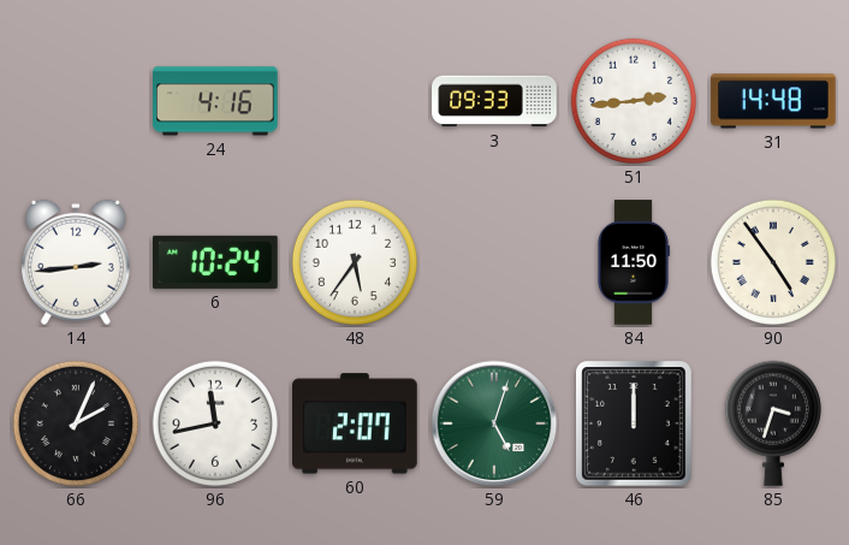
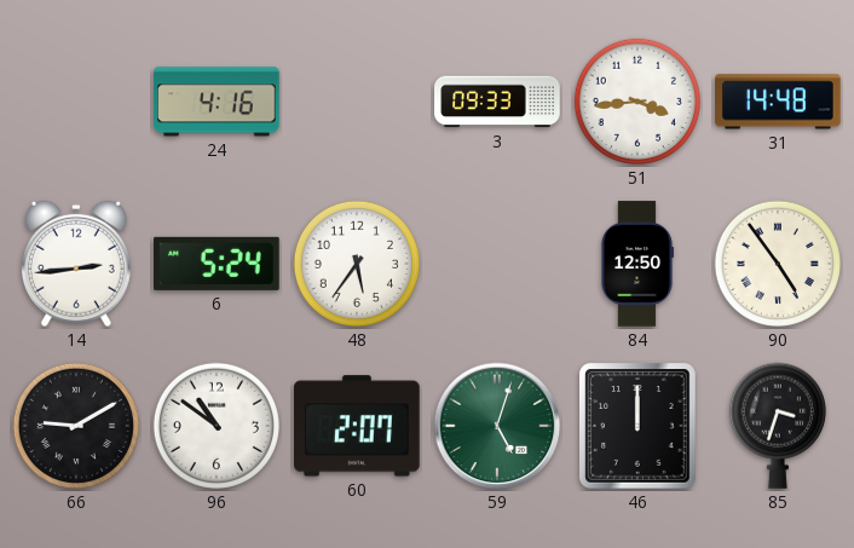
51: 2:44 -> 3:44 (637, 102)
6: 10:24 -> 5:24 (218, 264)
84: 11:50 -> 12:50 (636, 264)
66: 2:04 -> 9:10 (76, 426)
96: 11:43 -> 10:51 (217, 426)
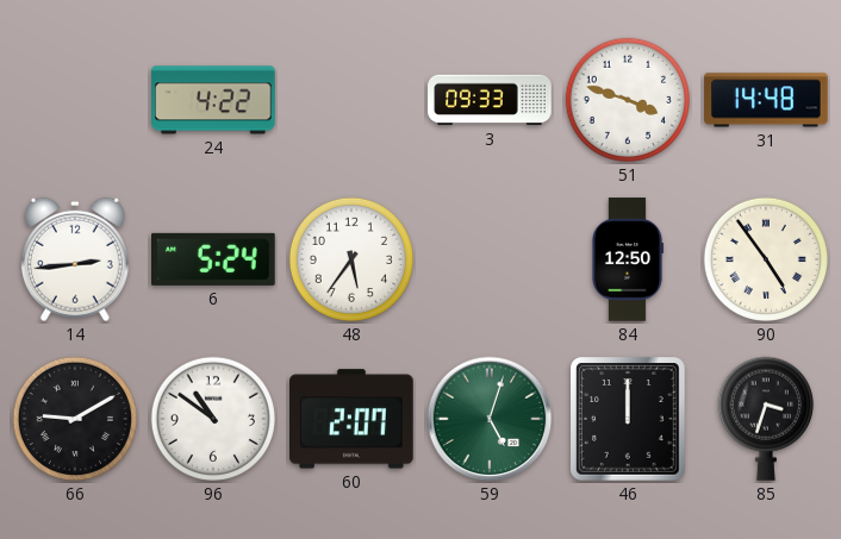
24: 4:16 -> 4:22 (214, 100)
51: 3:44 -> 3:48 (628, 100)
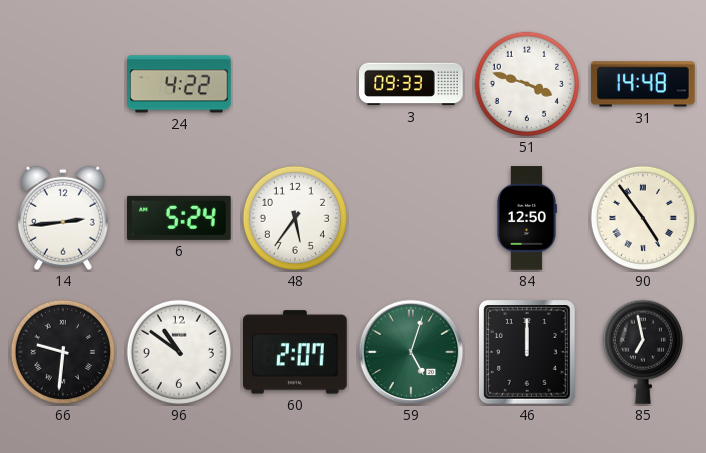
66: 9:10 -> 9:31 (63, 352)
85: 3:33 -> 6:58 (643, 352)
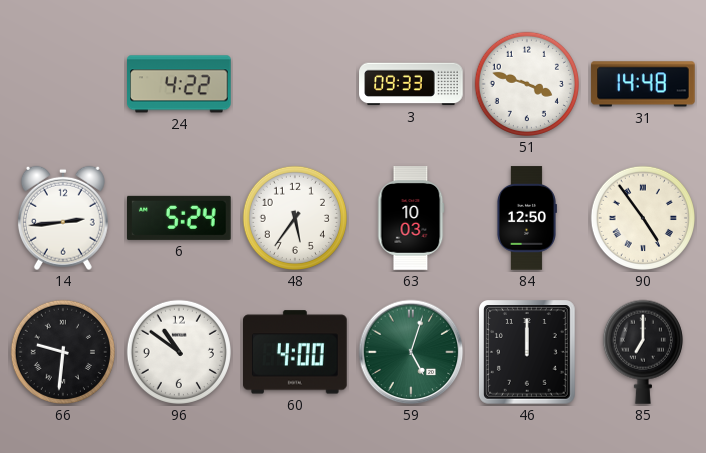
63: none -> 10:03 (411, 218)
60: 2:07 -> 4:00 (296, 352)
85: 6:58 -> 7:00 (643, 352)
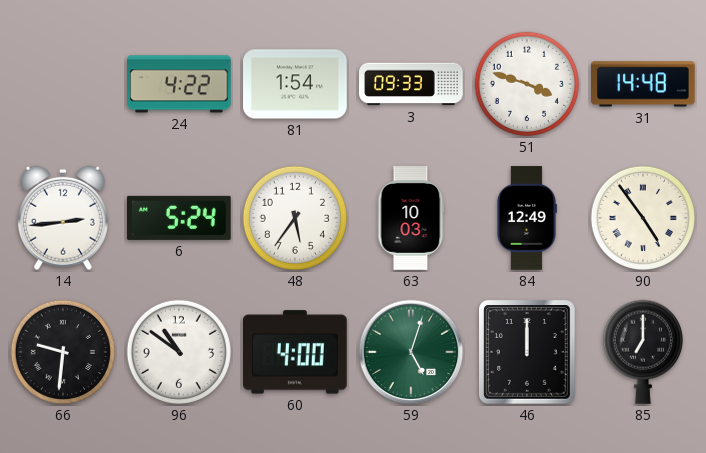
81: none -> 1:54 (295, 84)
84: 12:50 -> 12:49 (526, 218)
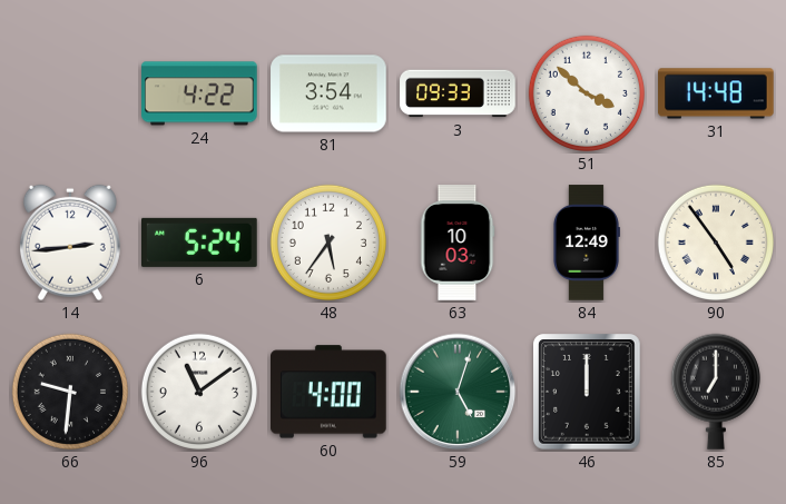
81: 1:54 -> 3:54 (328, 93)
51: 3:48 -> 3:52 (587, 93)
96: 10:51 -> 11:09 (199, 392)
